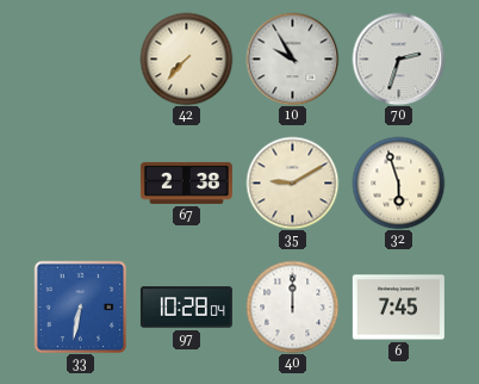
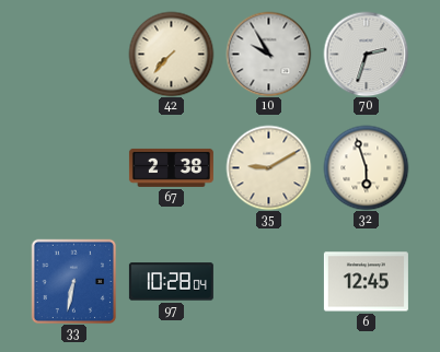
40: 12:00 -> none (292, 306)
6: 7:45 -> 12:45 (366, 282)
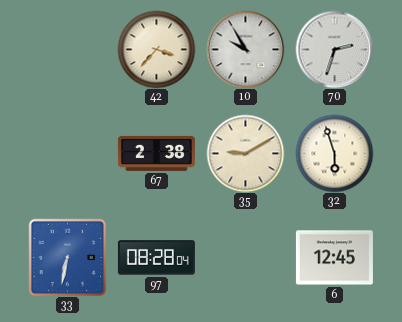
42: 7:37 -> 3:37 (156, 49)
97: 10:28 -> 08:28 (156, 258)
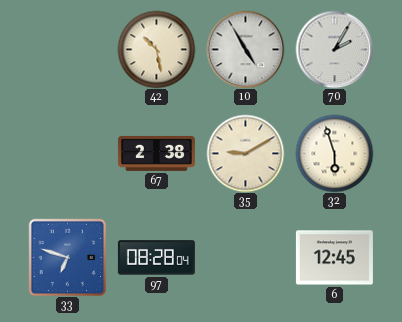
42: 3:37 -> 10:28 (156, 49)
10: 9:55 -> 4:55 (245, 49)
70: 2:33 -> 2:05 (334, 49)
33: 6:32 -> 6:48 (67, 257)
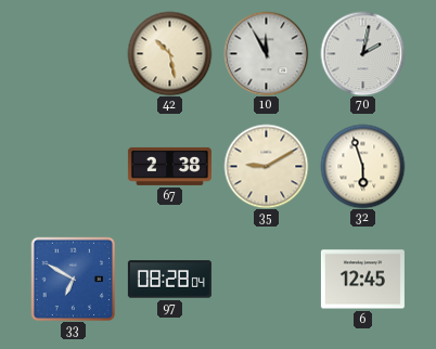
10: 4:55 -> 11:55 (266, 53)
70: 2:05 -> 2:02 (362, 53)
33: 6:48 -> 6:50 (73, 279)
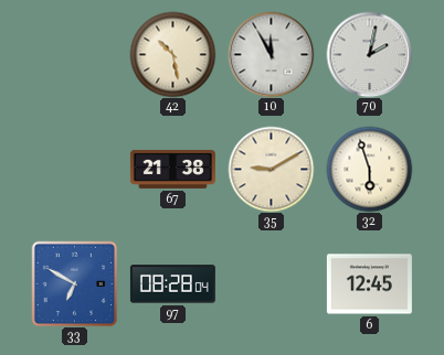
67: 2:38 -> 21:38 (172, 169)
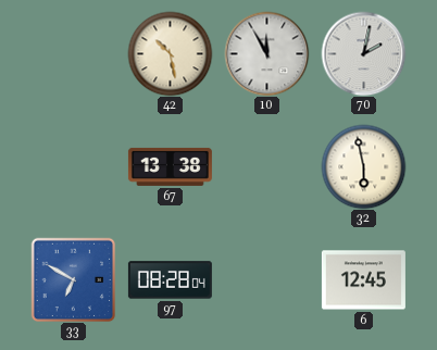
67: 21:38 -> 13:38 (170, 166)
35: 9:10 -> none (271, 169)
32: 5:57 -> 5:58 (363, 166)
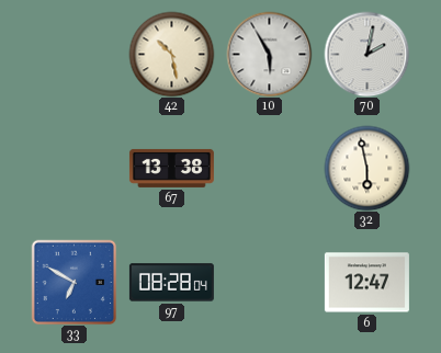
10: 11:55 -> 5:55 (269, 54)
6: 12:45 -> 12:47 (366, 283)
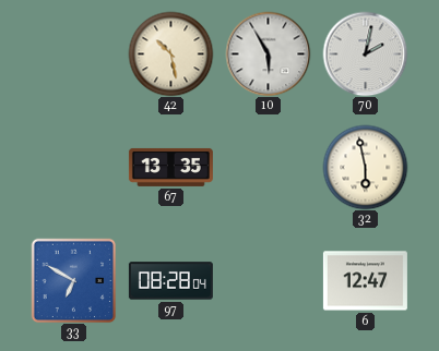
67: 13:38 -> 13:35 (170, 167)
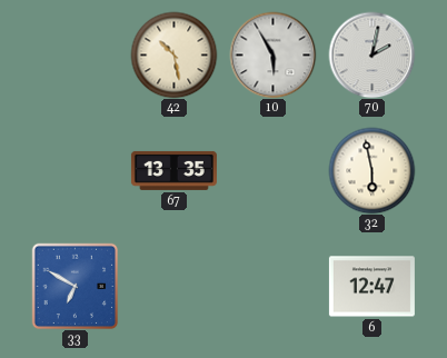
97: 08:28 -> none (170, 281)
